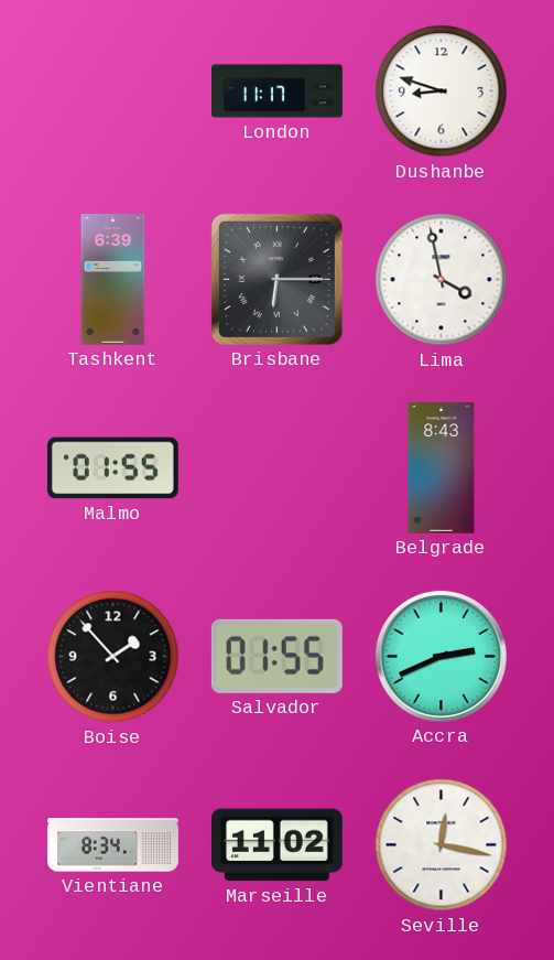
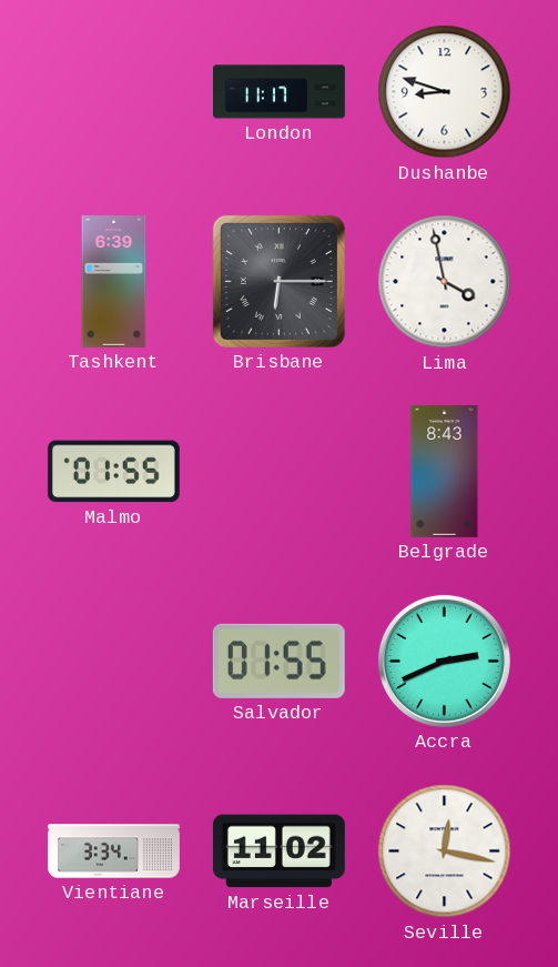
Boise: 1:53 -> none (113, 657)
Vientiane: 8:34 -> 3:34 (114, 852)
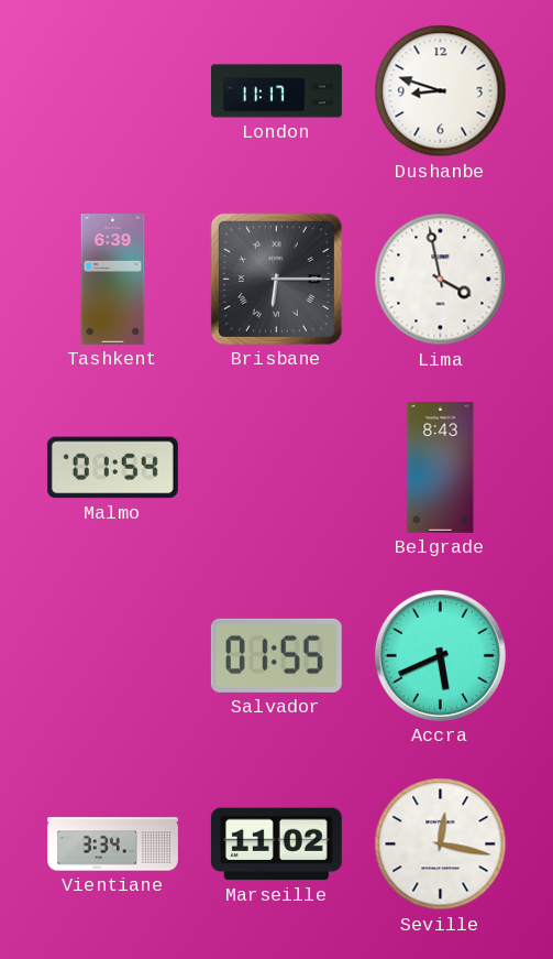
Malmo: 01:55 -> 01:54 (112, 468)
Accra: 2:41 -> 5:41 (440, 655)
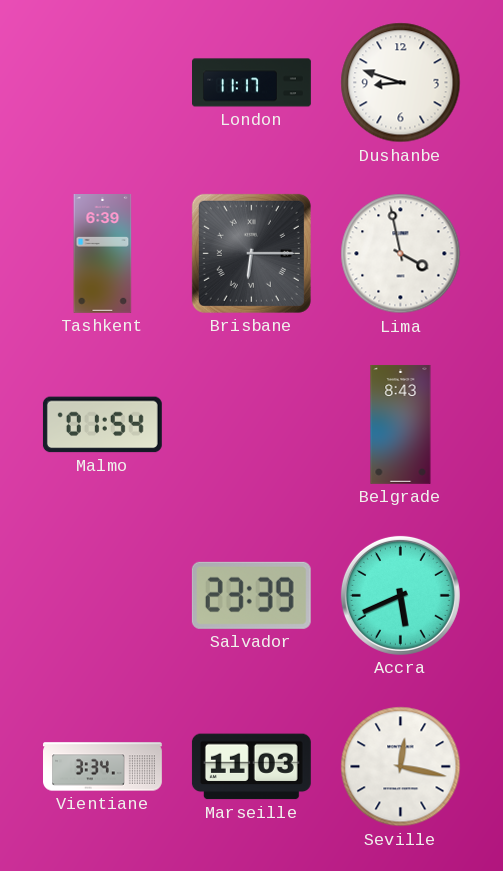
Salvador: 01:55 -> 23:39 (251, 595)
Marseille: 11:02 -> 11:03 (251, 767)
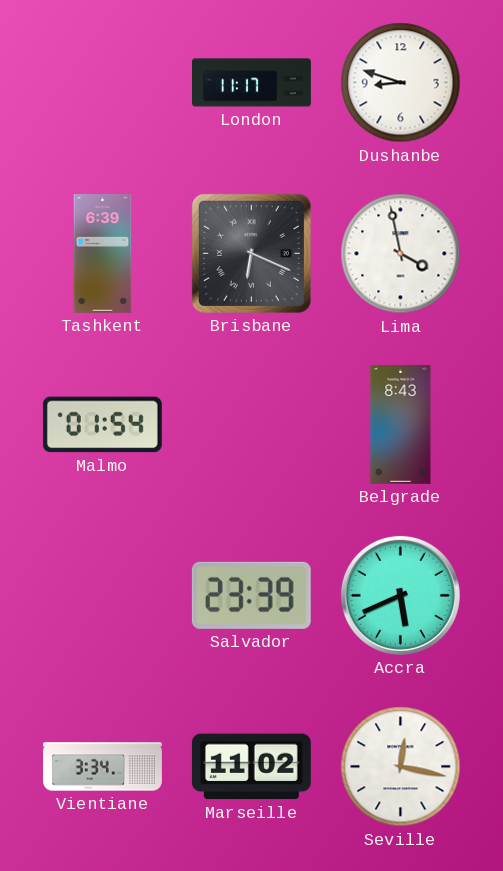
Brisbane: 6:15 -> 6:19 (251, 253)
Marseille: 11:03 -> 11:02 (251, 767)
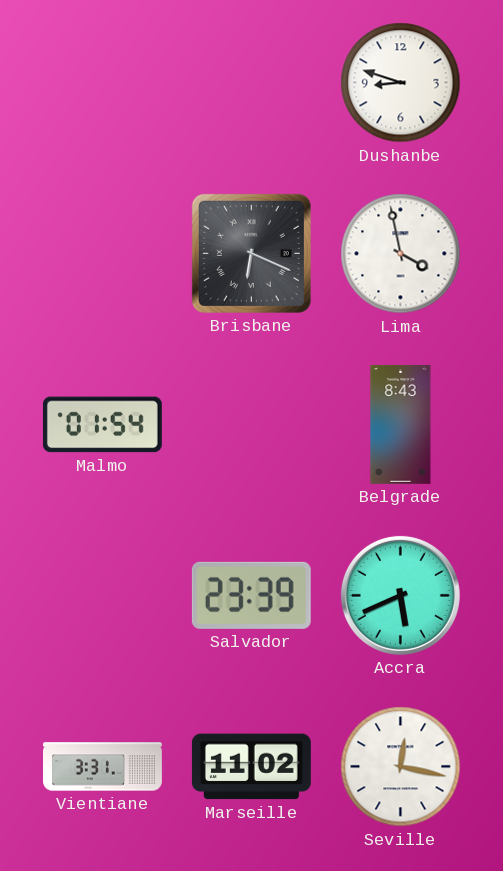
London: 11:17 -> none (252, 83)
Tashkent: 6:39 -> none (103, 254)
Vientiane: 3:34 -> 3:31 (103, 767)
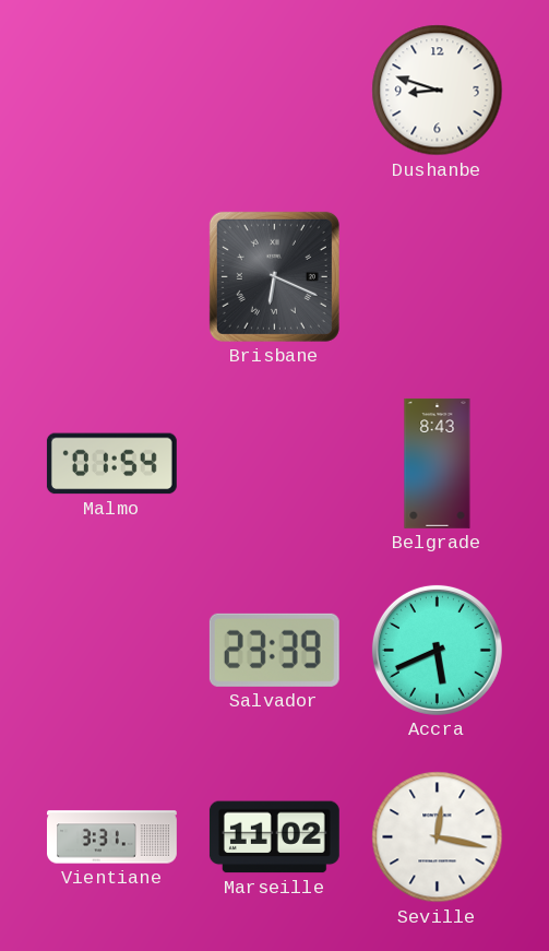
Lima: 3:58 -> none (401, 254)
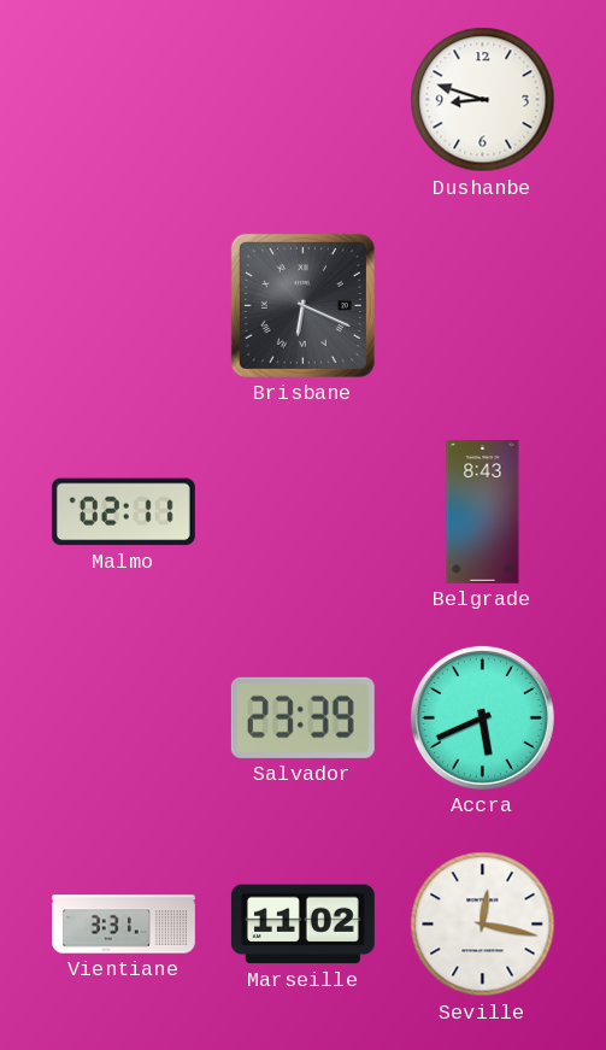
Malmo: 01:54 -> 02:11 (123, 512)
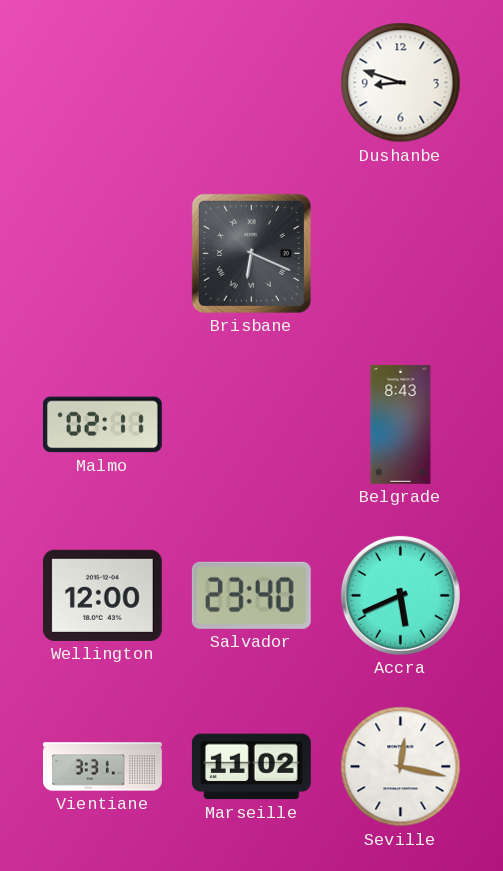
Wellington: none -> 12:00 (102, 595)
Salvador: 23:39 -> 23:40 (251, 595)
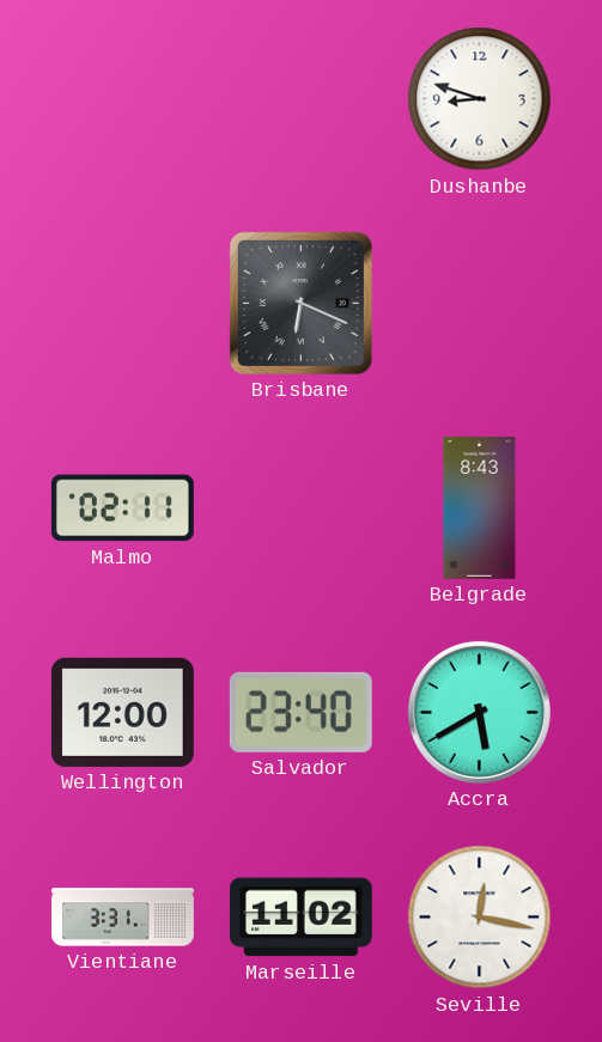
Accra: 5:41 -> 5:40 (479, 712)
